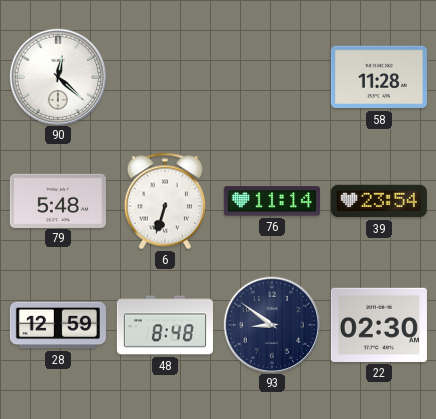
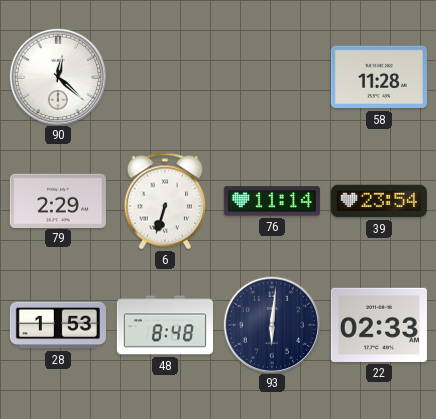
79: 5:48 -> 2:29 (58, 200)
28: 12:59 -> 1:53 (58, 325)
93: 8:51 -> 6:01 (271, 324)
22: 02:30 -> 02:33 (379, 325)
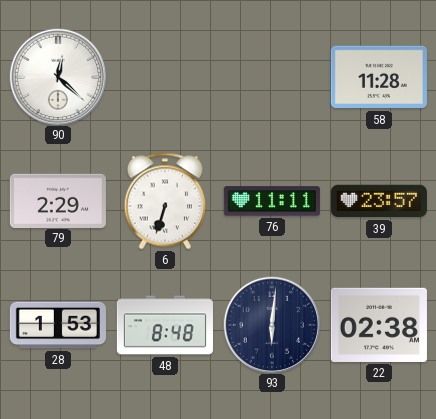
76: 11:14 -> 11:11 (272, 201)
39: 23:54 -> 23:57 (379, 201)
22: 02:33 -> 02:38 (379, 325)
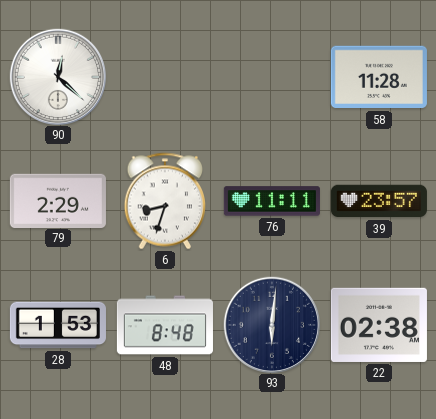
6: 6:33 -> 8:33 (165, 201)
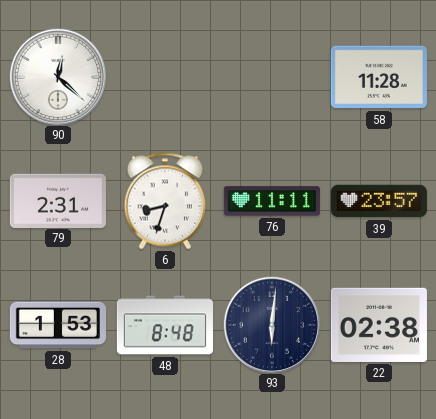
79: 2:29 -> 2:31 (58, 200)
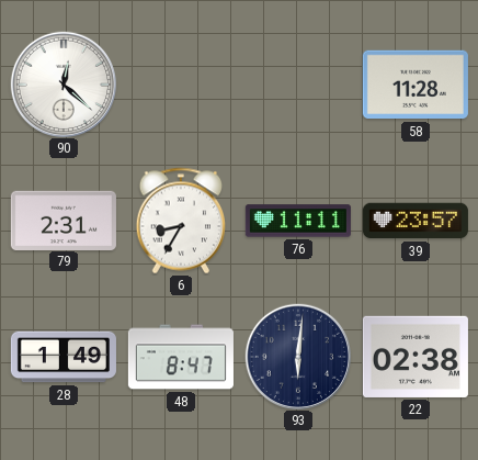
6: 8:33 -> 8:35 (181, 221)
28: 1:53 -> 1:49 (64, 357)
48: 8:48 -> 8:47 (181, 357)
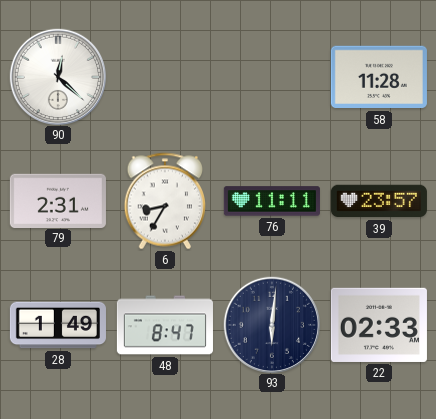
22: 02:38 -> 02:33 (379, 325)
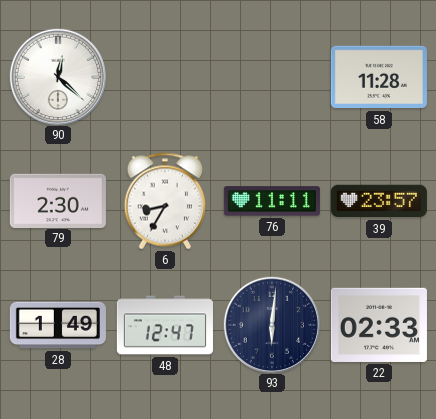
79: 2:31 -> 2:30 (58, 200)
48: 8:47 -> 12:47 (165, 325)
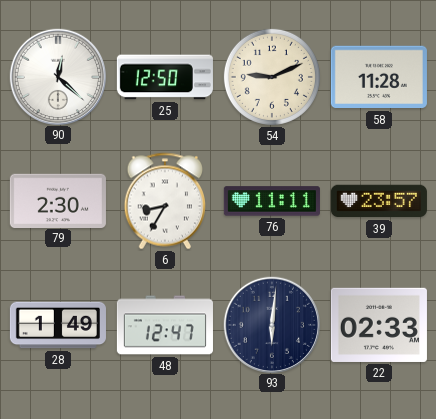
25: none -> 12:50 (165, 77)
54: none -> 9:11 (272, 77)
